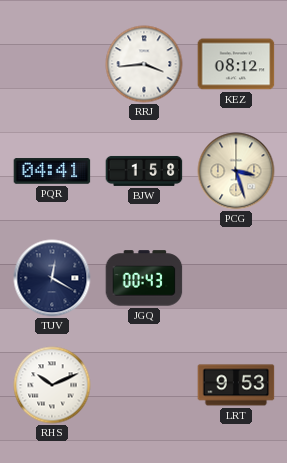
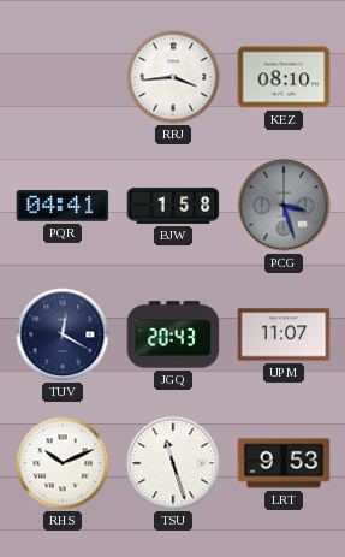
KEZ: 08:12 -> 08:10 (284, 77)
PCG dial: cream -> grey (284, 206)
JGQ: 00:43 -> 20:43 (173, 334)
UPM: none -> 11:07 (284, 334)
TSU: none -> 11:27 (173, 463)
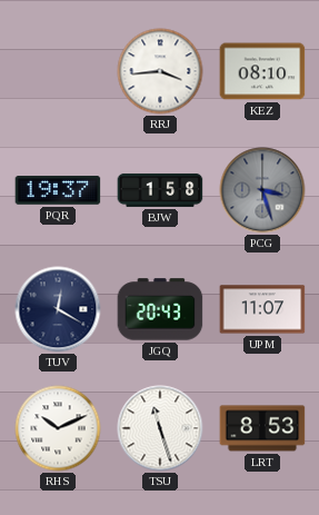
PQR: 04:41 -> 19:37 (58, 190)
LRT: 9:53 -> 8:53 (262, 428)
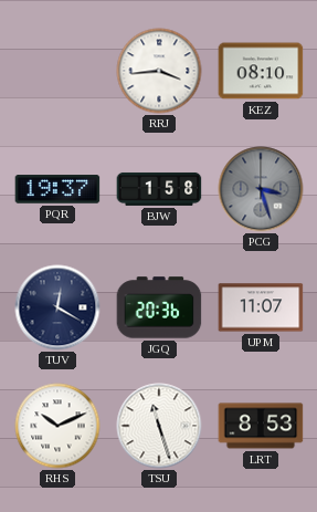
JGQ: 20:43 -> 20:36 (159, 307)
